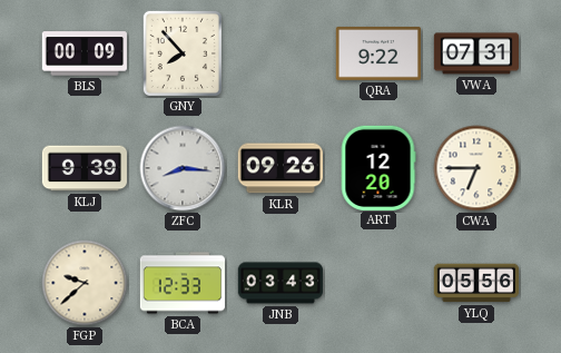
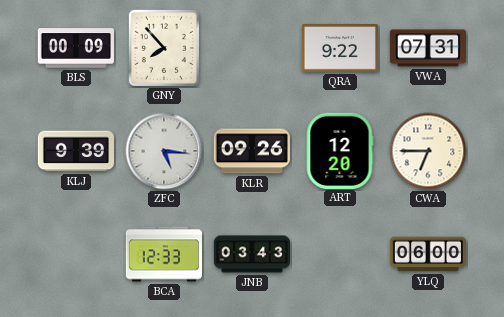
ZFC: 8:16 -> 5:16 (164, 151)
FGP: 9:38 -> none (85, 283)
YLQ: 05:56 -> 06:00 (427, 254)
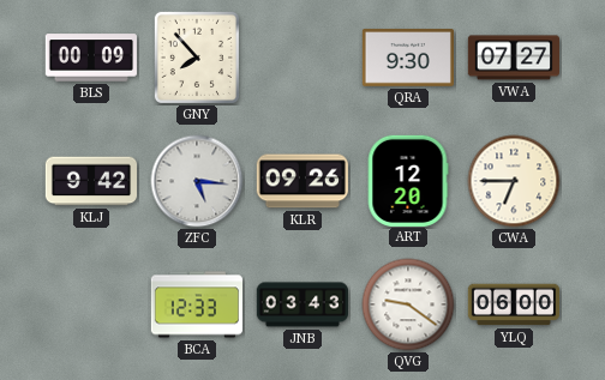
QRA: 9:22 -> 9:30 (407, 58)
VWA: 07:31 -> 07:27 (513, 58)
KLJ: 9:39 -> 9:42 (90, 181)
QVG: none -> 9:21 (408, 304)
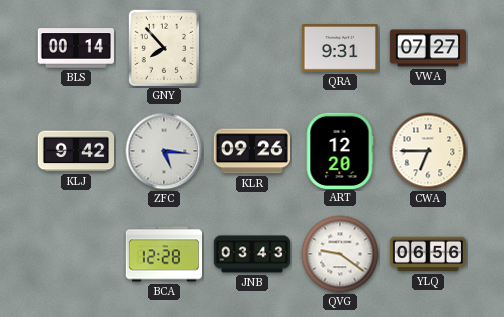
BLS: 00:09 -> 00:14 (76, 48)
QRA: 9:30 -> 9:31 (339, 48)
BCA: 12:33 -> 12:28 (163, 254)
YLQ: 06:00 -> 06:56 (427, 254)
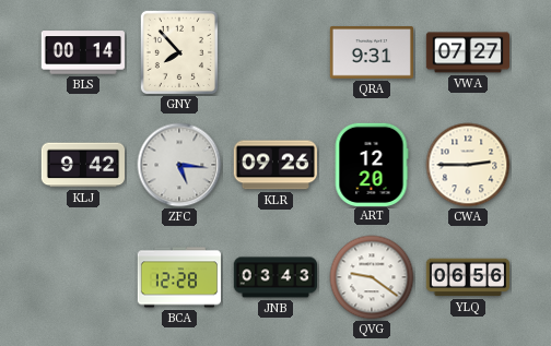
CWA: 6:45 -> 2:45 (468, 165)
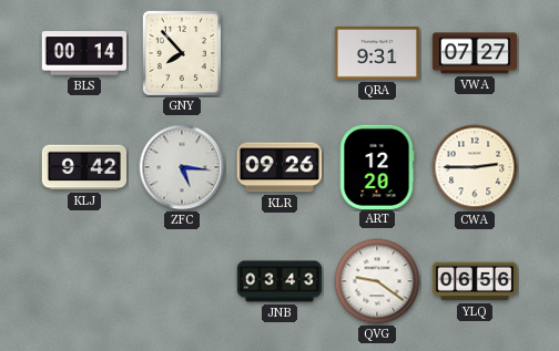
BCA: 12:28 -> none (178, 277)
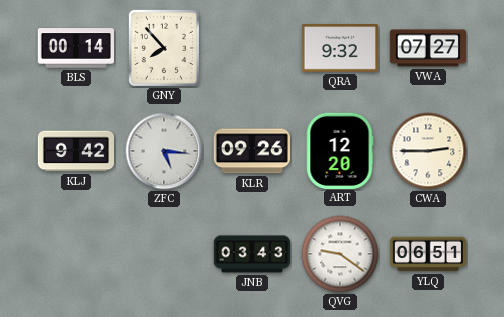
QRA: 9:31 -> 9:32 (339, 48)
YLQ: 06:56 -> 06:51 (427, 254)
